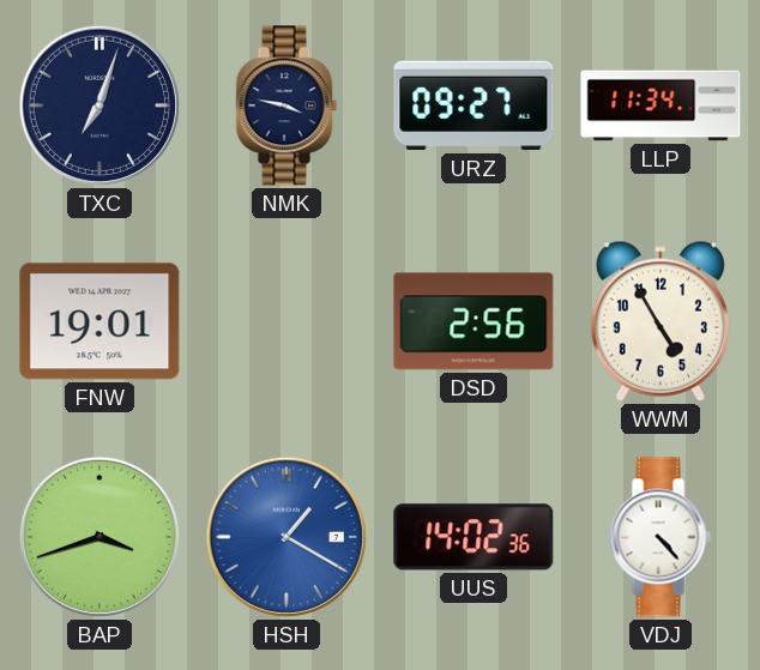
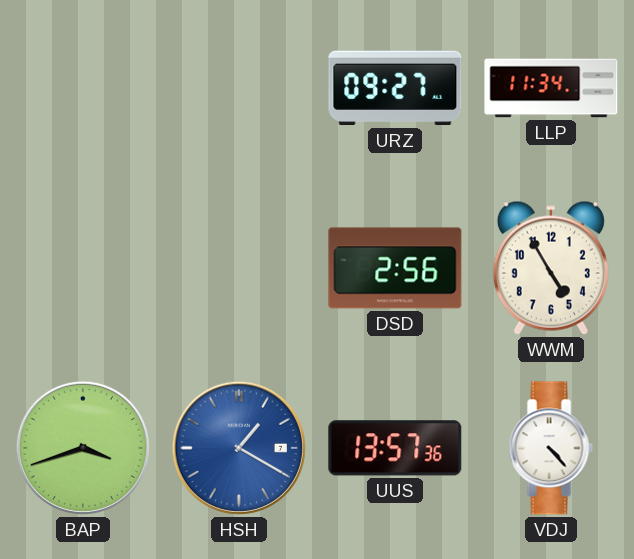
TXC: 7:03 -> none (99, 105)
NMK: 3:47 -> none (286, 105)
FNW: 19:01 -> none (99, 321)
UUS: 14:02 -> 13:57 (395, 448)
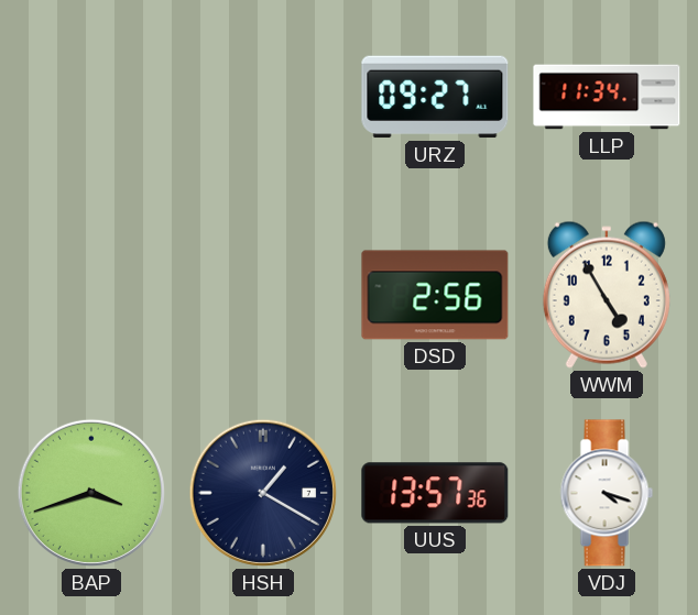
HSH dial: blue -> navy (263, 493)
VDJ: 4:23 -> 4:18 (607, 493)
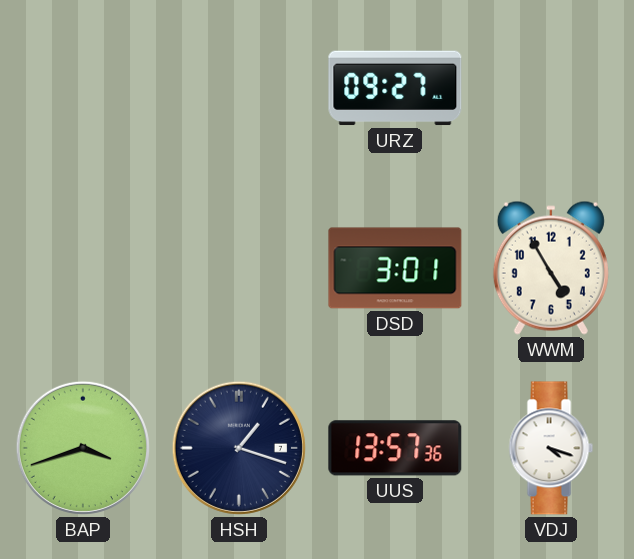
LLP: 11:34 -> none (607, 97)
DSD: 2:56 -> 3:01 (395, 268)
HSH: 1:20 -> 1:18 (239, 448)
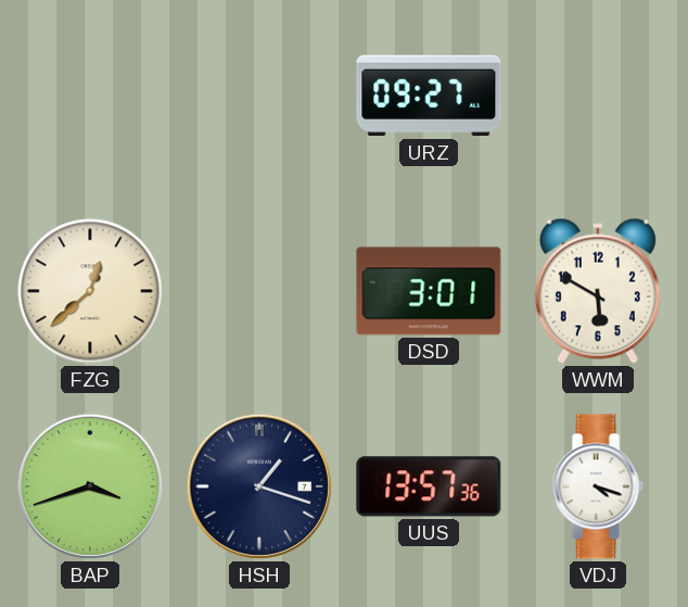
FZG: none -> 12:38 (90, 291)
WWM: 4:55 -> 5:50 (598, 291)
